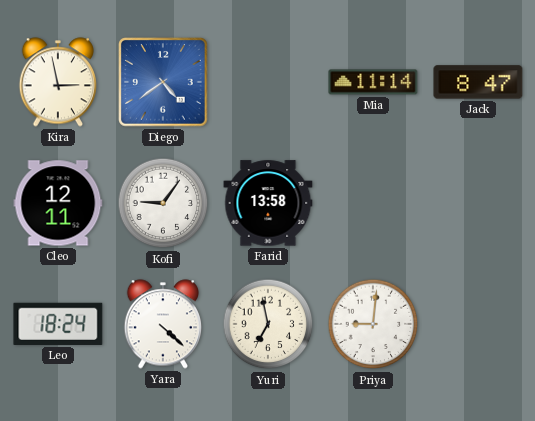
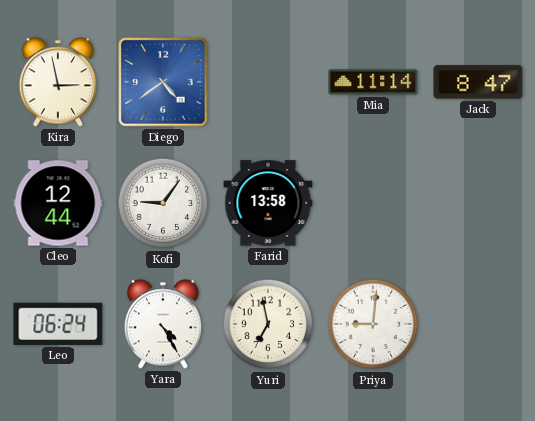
Cleo: 12:11 -> 12:44 (58, 203)
Leo: 18:24 -> 06:24 (58, 324)
Yara: 4:22 -> 4:25 (162, 324)
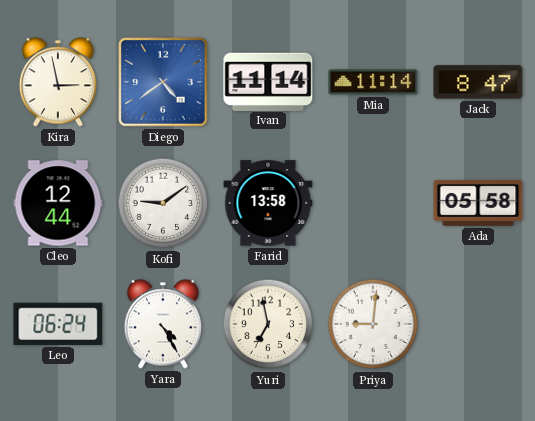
Ivan: none -> 11:14 (268, 81)
Kofi: 9:06 -> 9:09 (163, 203)
Ada: none -> 05:58 (478, 203)
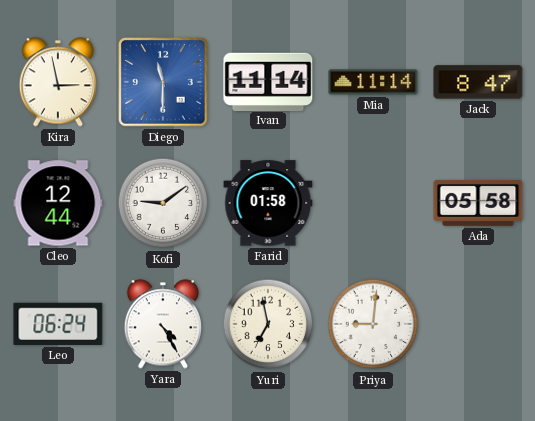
Diego: 4:39 -> 11:30 (163, 82)
Farid: 13:58 -> 01:58 (268, 203)
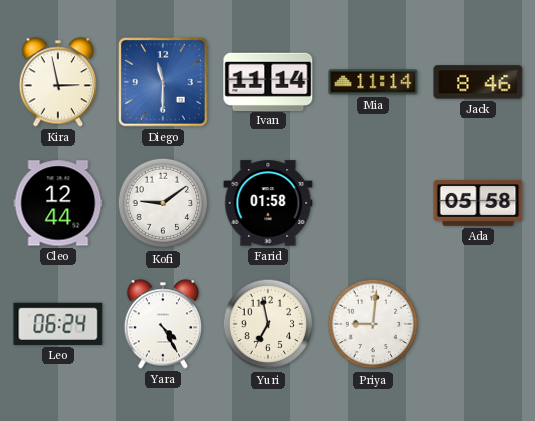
Jack: 8:47 -> 8:46 (478, 82)
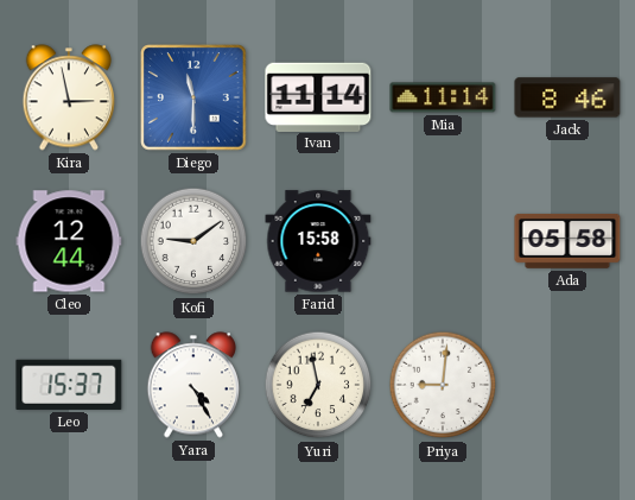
Farid: 01:58 -> 15:58 (318, 241)
Leo: 06:24 -> 15:37 (69, 385)
